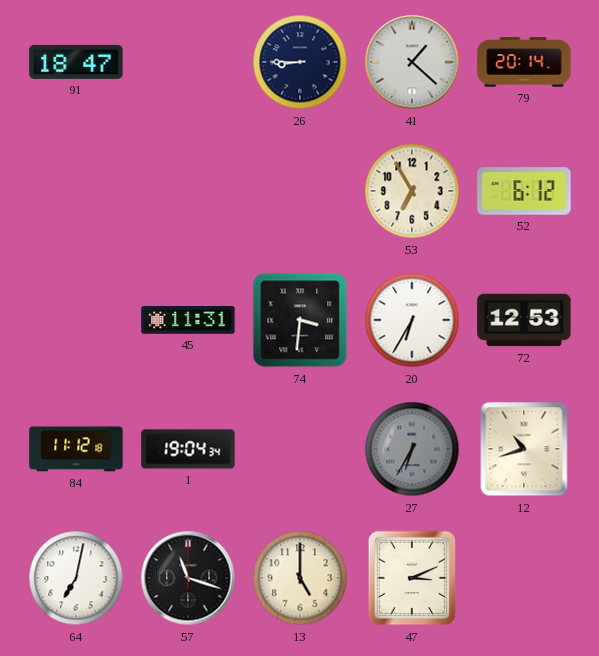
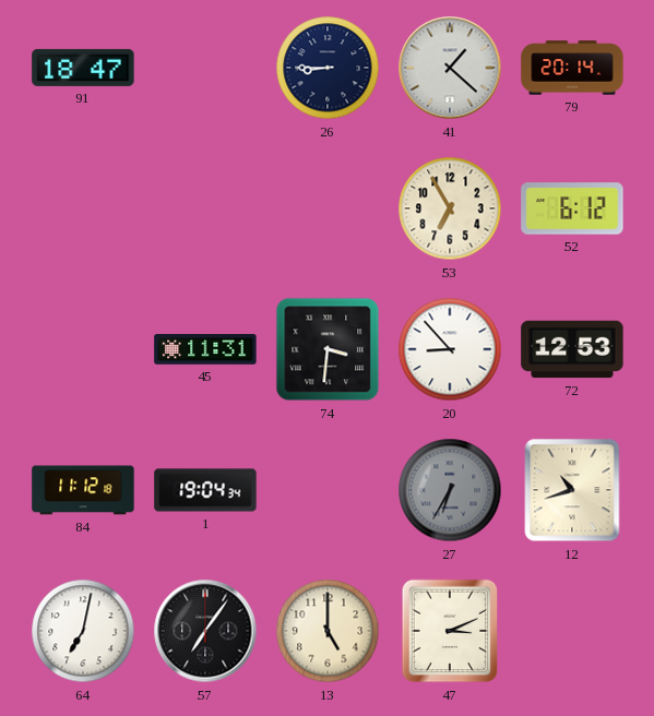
20: 6:35 -> 8:53 (450, 349)
57: 11:18 -> 7:06 (205, 631)
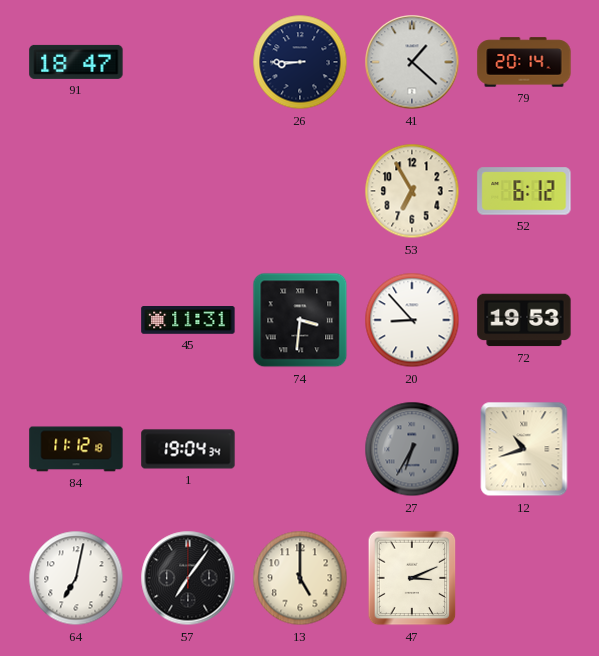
72: 12:53 -> 19:53 (524, 320)
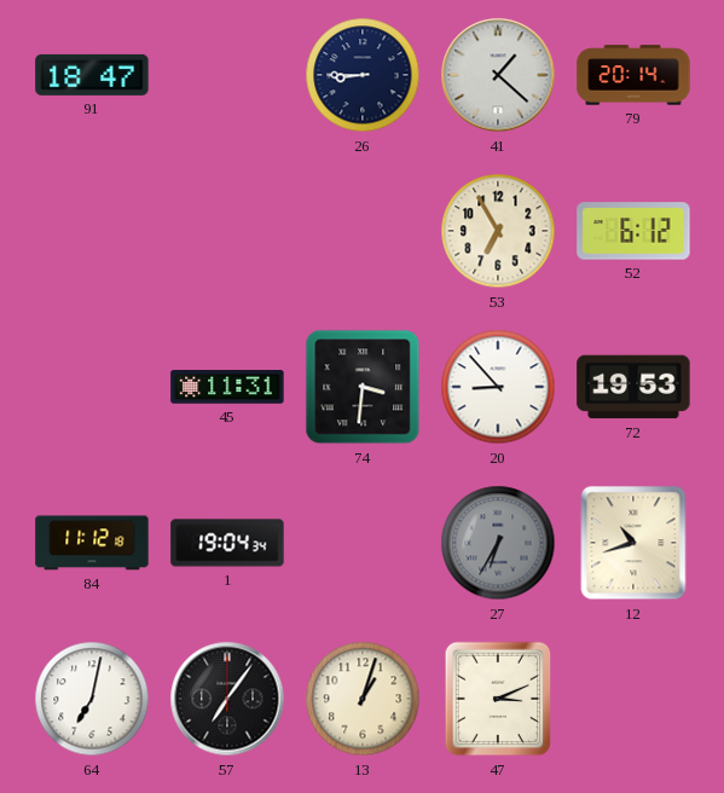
13: 5:00 -> 1:03 (363, 699)
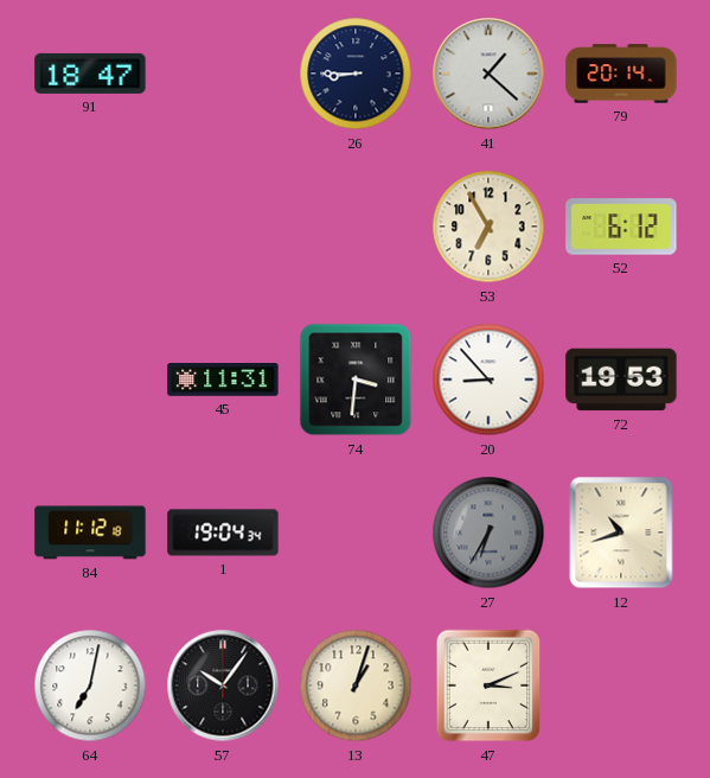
57: 7:06 -> 10:06 (223, 685)
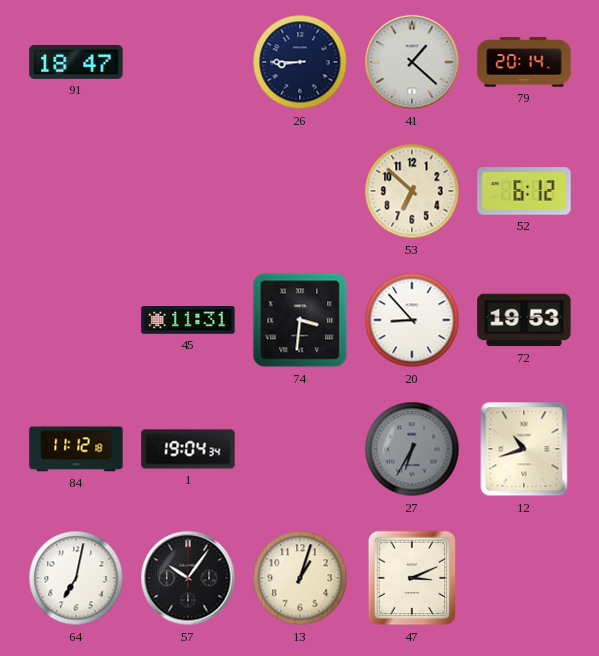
53: 6:55 -> 6:52 (412, 191)
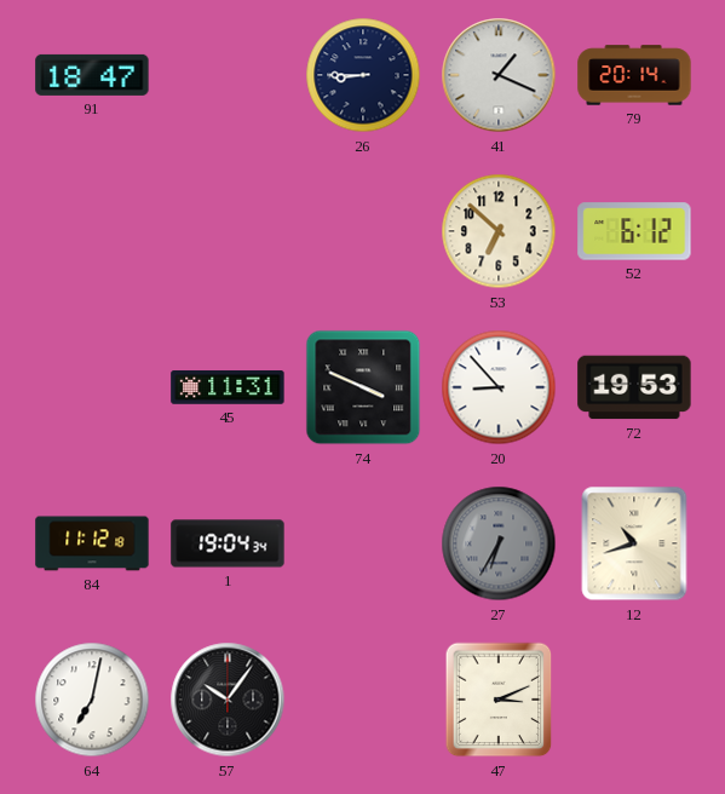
41: 1:22 -> 1:19 (499, 75)
74: 3:31 -> 3:49 (363, 387)
13: 1:03 -> none (300, 578)
